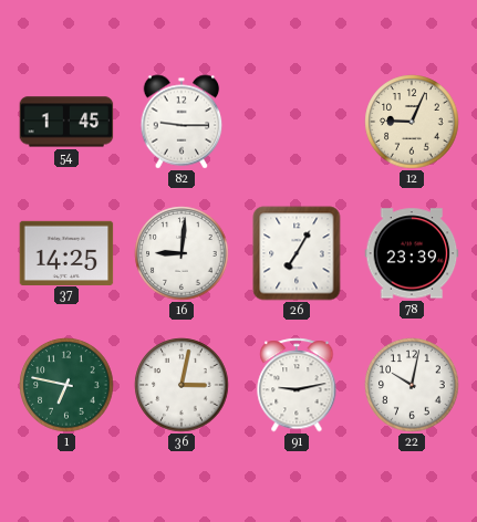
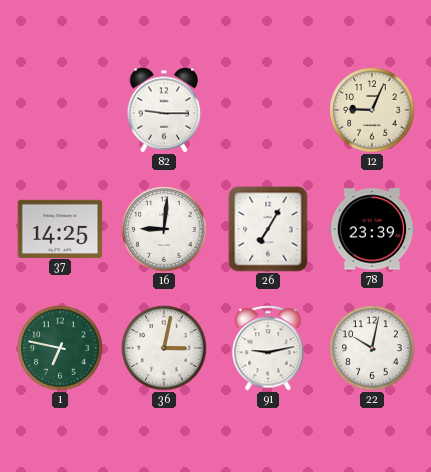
54: 1:45 -> none (66, 122)
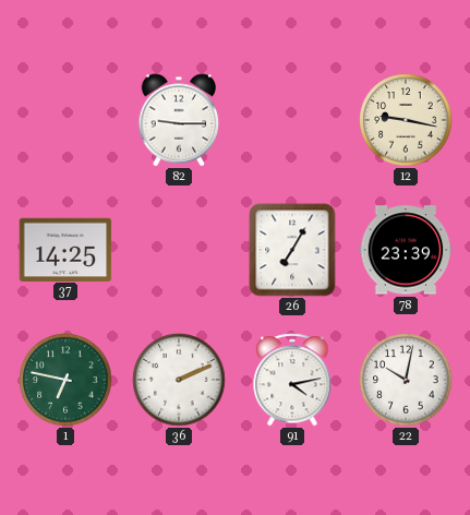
12: 9:04 -> 9:17 (406, 120)
16: 9:01 -> none (164, 229)
36: 3:02 -> 2:11 (179, 380)
91: 9:13 -> 4:13 (292, 380)
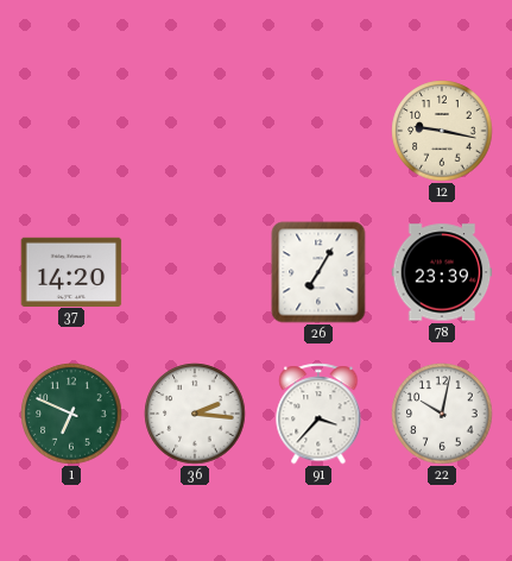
82: 9:15 -> none (179, 120)
37: 14:25 -> 14:20 (71, 271)
1: 6:47 -> 6:49 (71, 414)
36: 2:11 -> 2:16 (195, 414)
91: 4:13 -> 3:37 (318, 414)
